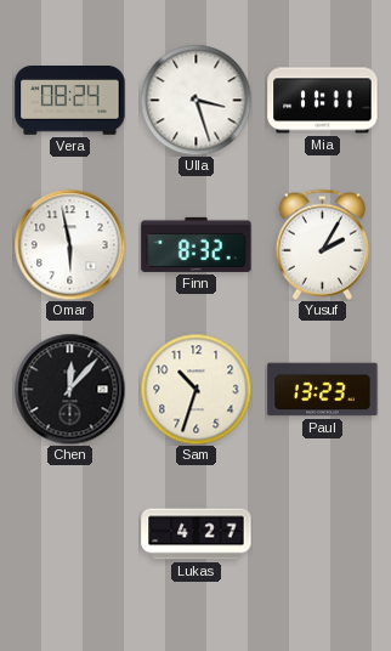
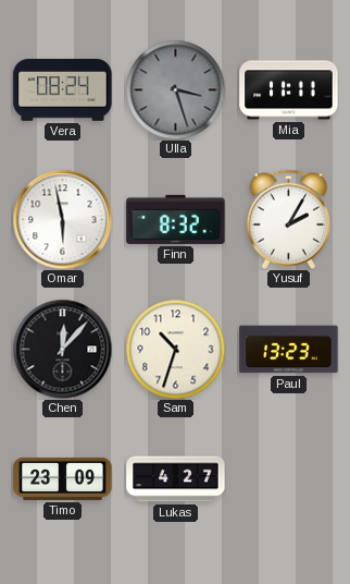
Ulla dial: white -> grey (175, 89)
Timo: none -> 23:09 (63, 478)
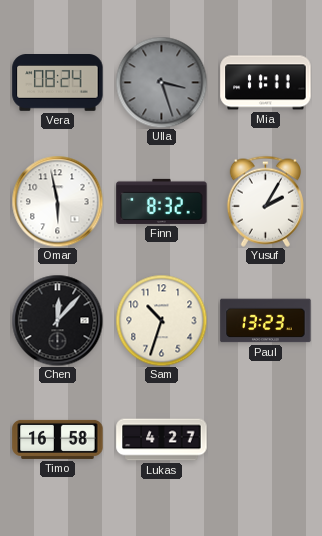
Timo: 23:09 -> 16:58 (58, 439)
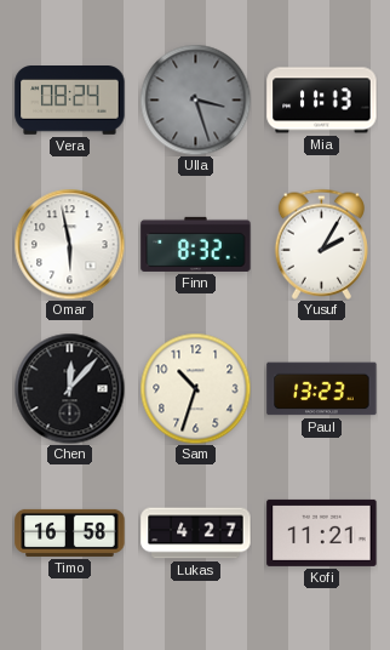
Mia: 11:11 -> 11:13 (322, 101)
Kofi: none -> 11:21 (322, 532)
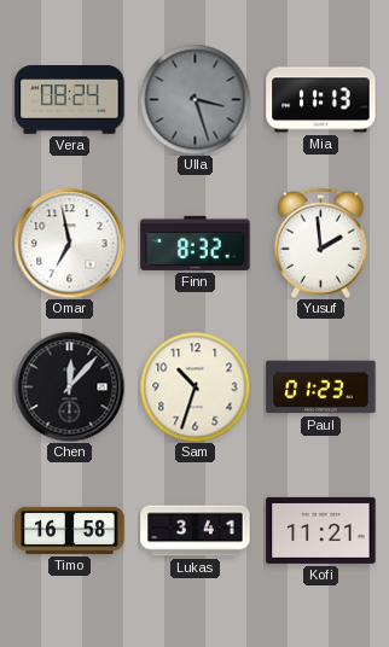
Omar: 5:58 -> 6:58 (69, 243)
Yusuf: 2:05 -> 1:59 (320, 243)
Paul: 13:23 -> 01:23 (321, 387)
Lukas: 4:27 -> 3:41 (196, 531)
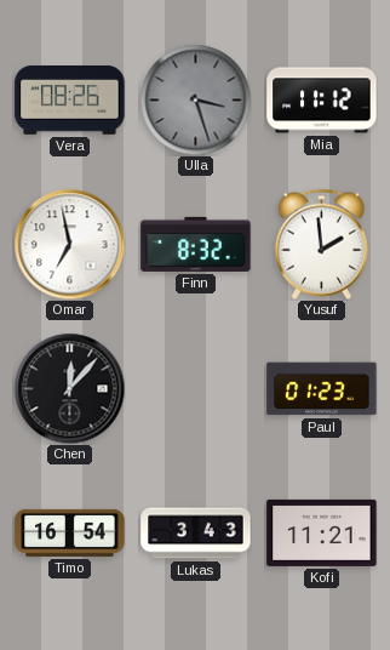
Vera: 08:24 -> 08:26 (70, 101)
Mia: 11:13 -> 11:12 (322, 101)
Sam: 10:33 -> none (194, 386)
Timo: 16:58 -> 16:54 (70, 532)
Lukas: 3:41 -> 3:43 (196, 534)
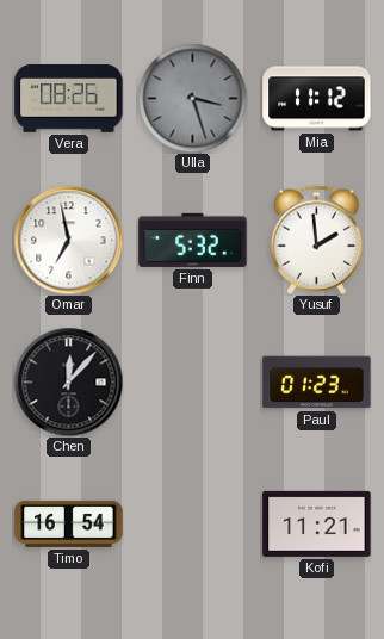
Finn: 8:32 -> 5:32 (193, 240)
Lukas: 3:43 -> none (196, 534)
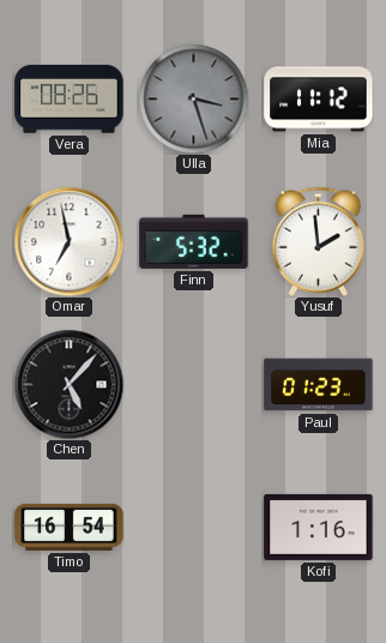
Chen: 12:07 -> 5:07 (68, 384)
Kofi: 11:21 -> 1:16 (319, 527)
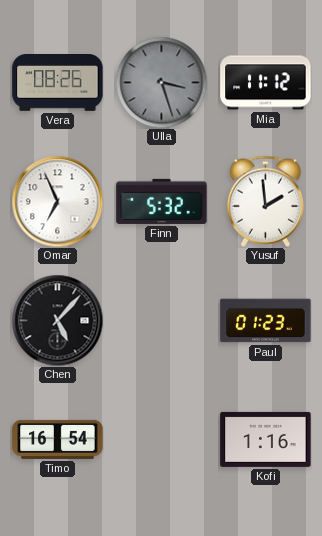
Omar: 6:58 -> 6:56 (57, 201)
